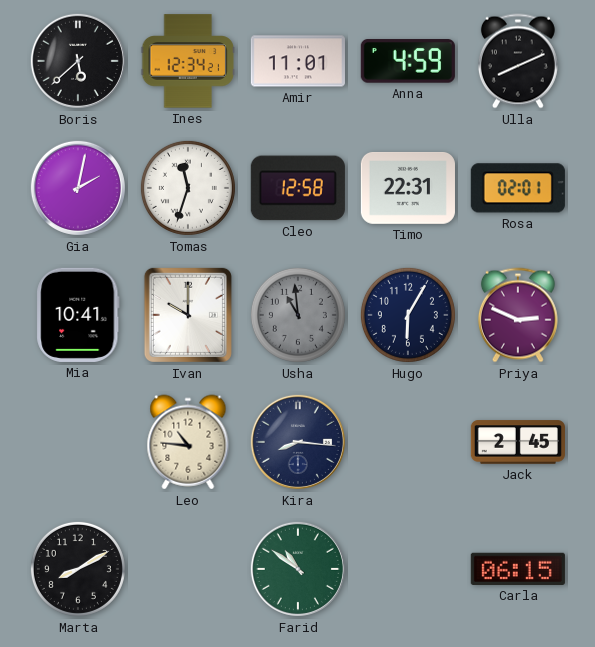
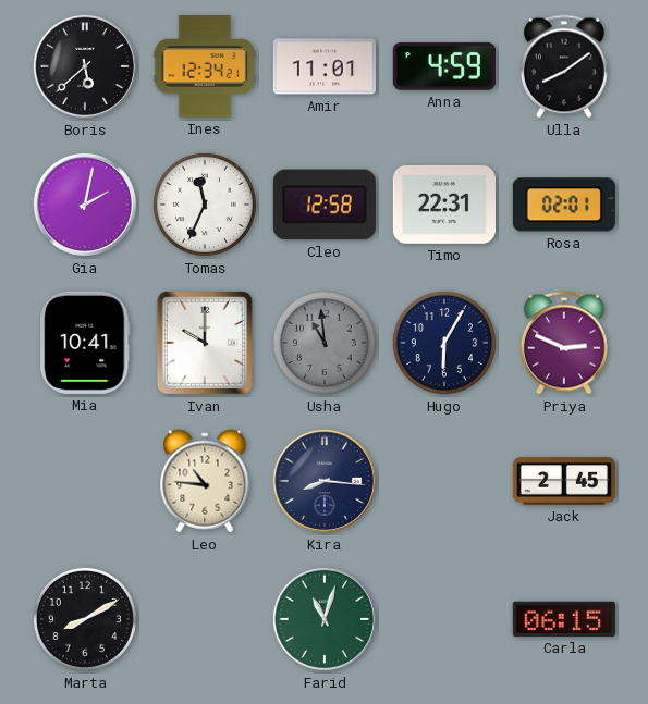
Ulla: 8:11 -> 8:09 (564, 66)
Tomas: 11:33 -> 11:34 (205, 205)
Farid: 10:51 -> 11:03 (325, 619)
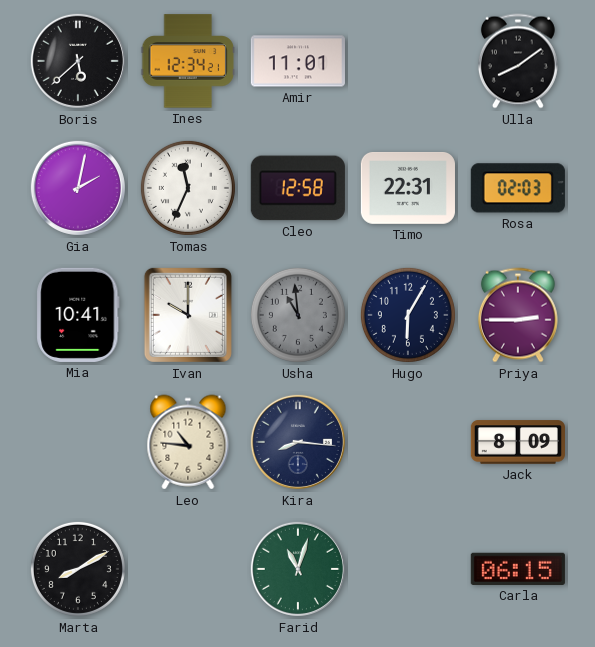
Anna: 4:59 -> none (444, 66)
Rosa: 02:01 -> 02:03 (518, 188)
Priya: 2:49 -> 2:45 (518, 315)
Jack: 2:45 -> 8:09 (518, 442)
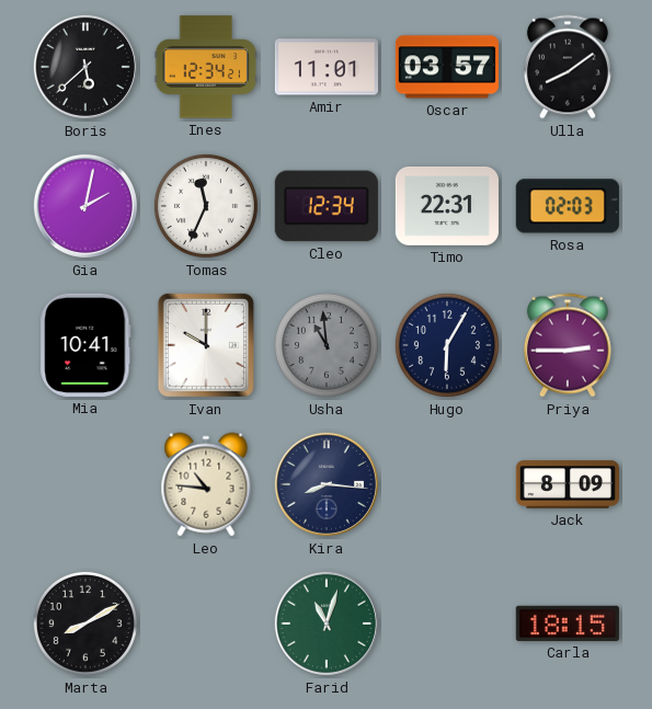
Oscar: none -> 03:57 (447, 67)
Cleo: 12:58 -> 12:34 (327, 206)
Carla: 06:15 -> 18:15 (568, 624)
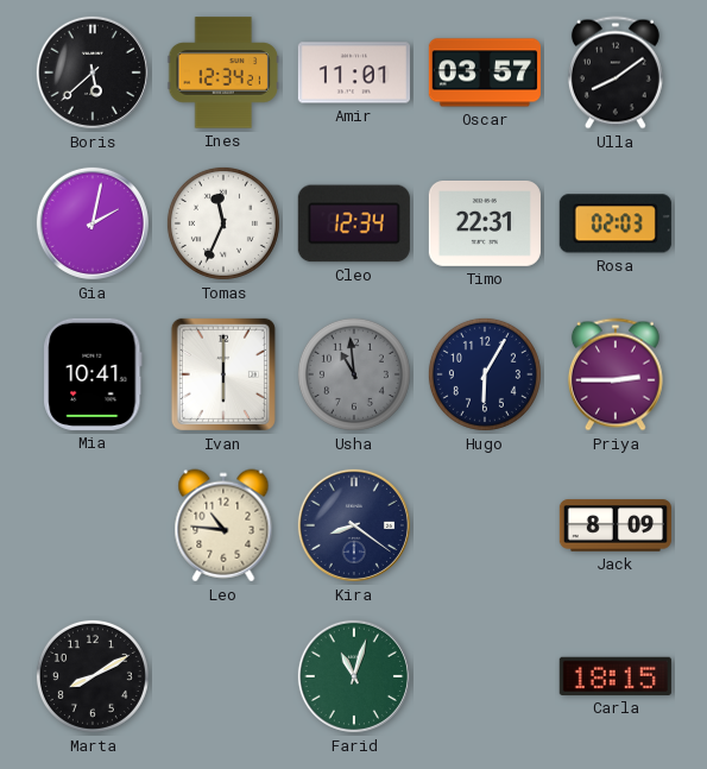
Ivan: 10:00 -> 6:00 (223, 374)
Kira: 8:16 -> 8:21 (354, 525)
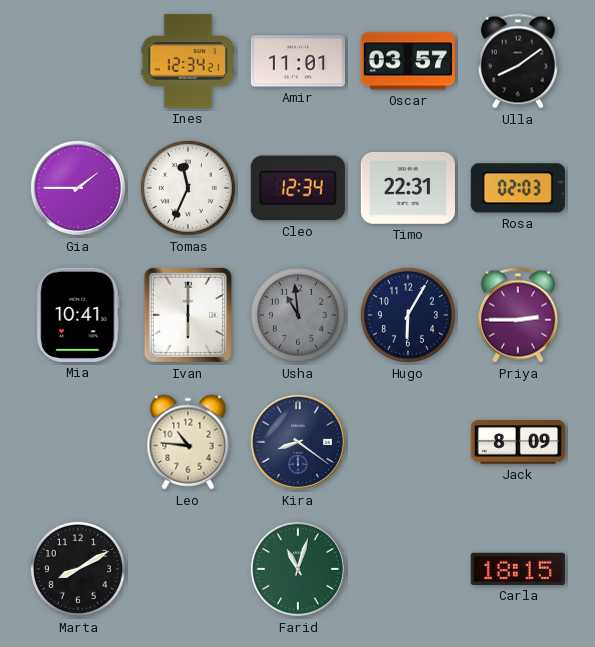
Boris: 5:38 -> none (93, 73)
Gia: 2:02 -> 1:45 (78, 188)
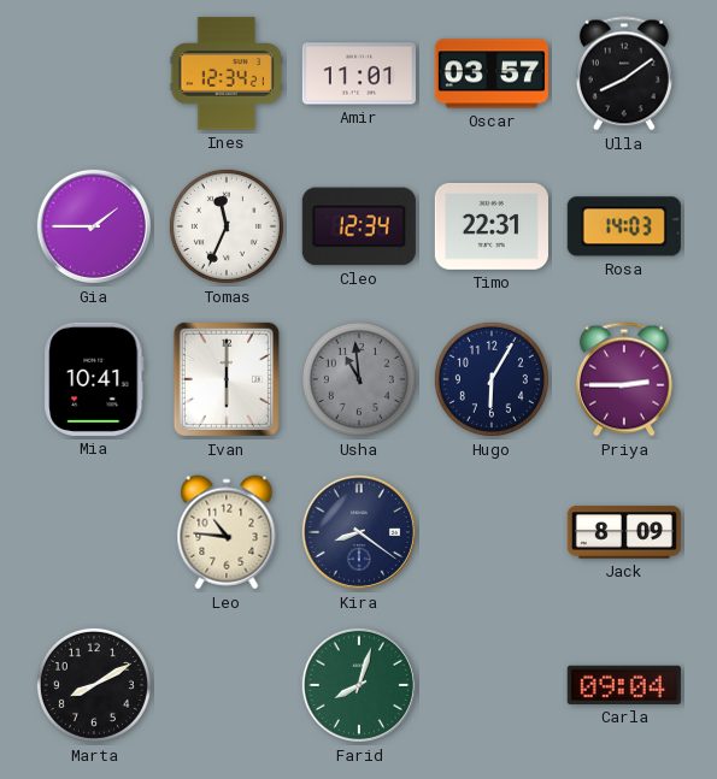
Rosa: 02:03 -> 14:03 (624, 226)
Farid: 11:03 -> 8:03 (359, 685)
Carla: 18:15 -> 09:04 (624, 685)
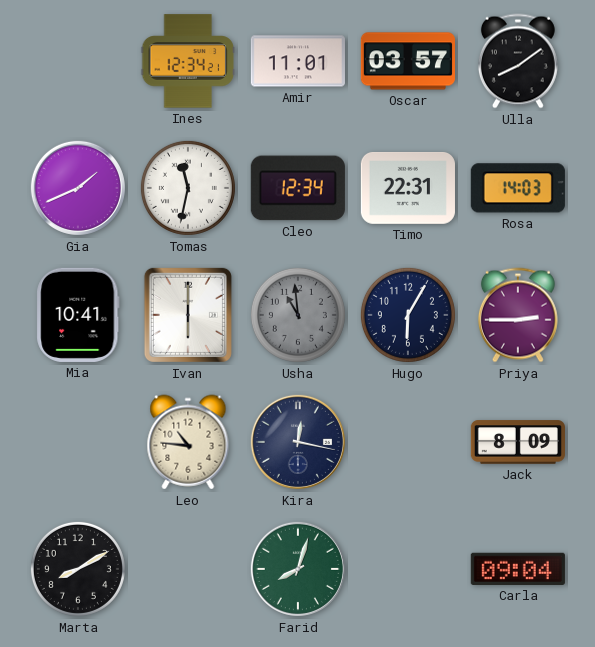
Gia: 1:45 -> 1:41 (78, 188)
Tomas: 11:34 -> 11:32 (188, 188)
Kira: 8:21 -> 12:17 (298, 442)
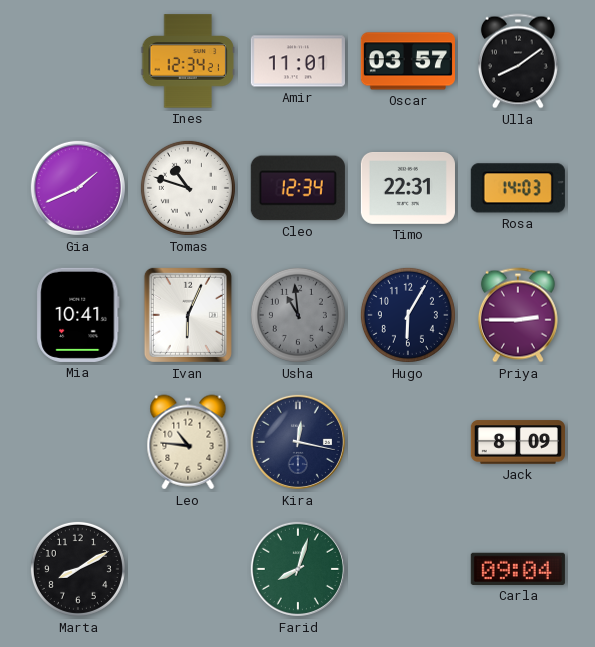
Tomas: 11:32 -> 10:48 (188, 188)
Ivan: 6:00 -> 6:04 (188, 315)
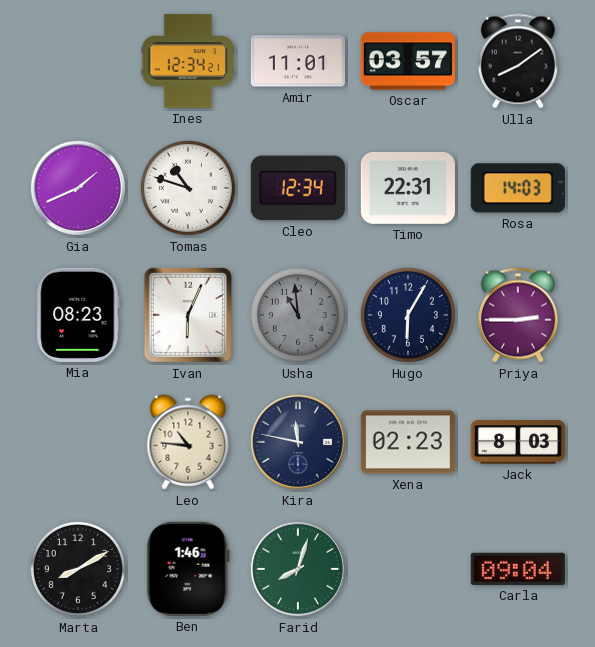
Mia: 10:41 -> 08:23 (78, 315)
Kira: 12:17 -> 11:47 (298, 442)
Xena: none -> 02:23 (408, 442)
Jack: 8:09 -> 8:03 (518, 442)
Ben: none -> 1:46 (188, 569)
